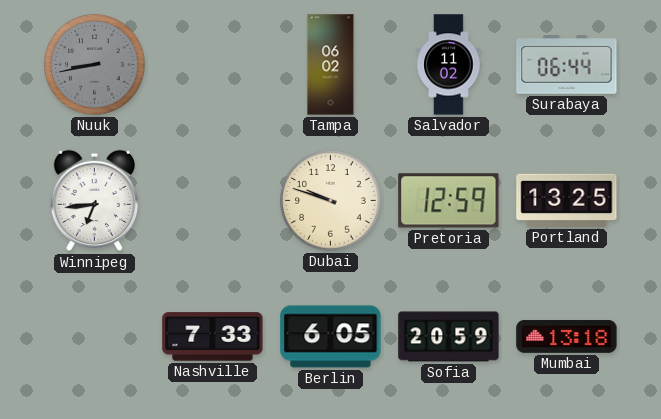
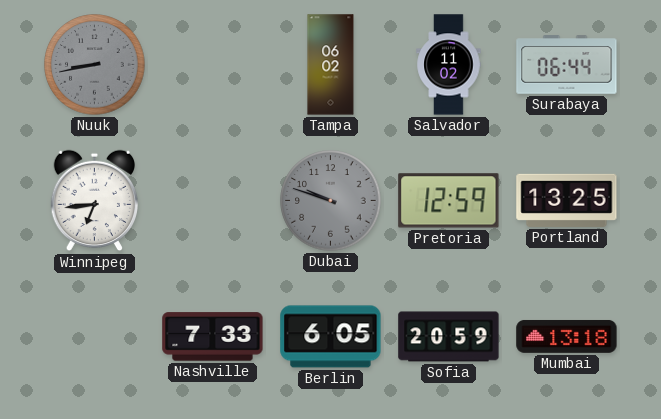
Dubai dial: cream -> grey (331, 201)
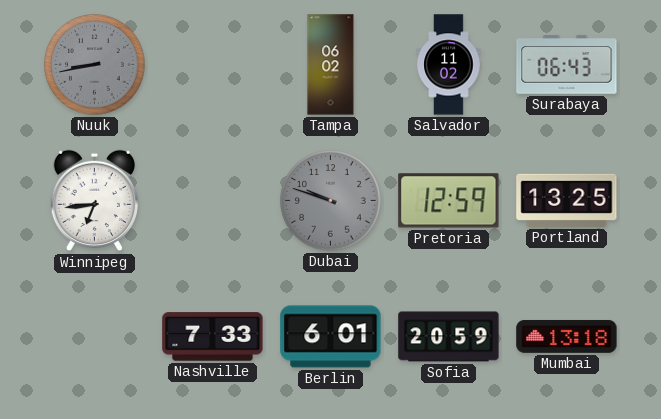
Surabaya: 06:44 -> 06:43 (567, 65)
Berlin: 6:05 -> 6:01 (331, 337)
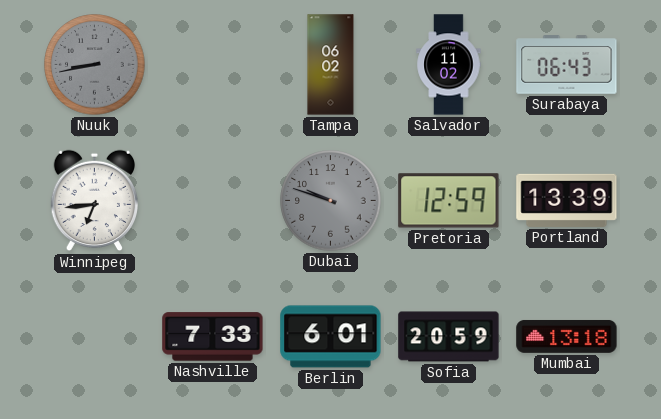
Portland: 13:25 -> 13:39 (567, 200)
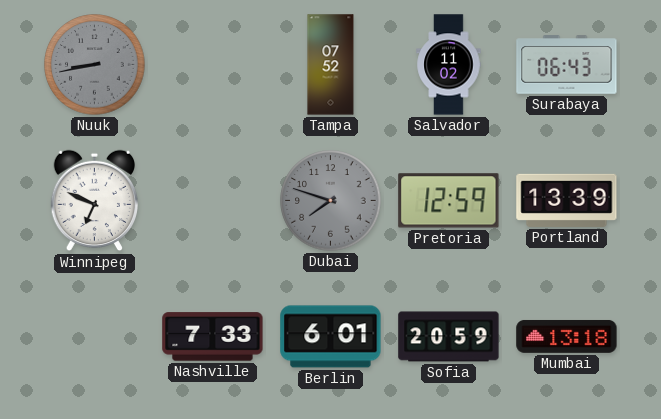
Tampa: 06:02 -> 07:52 (331, 65)
Winnipeg: 6:44 -> 6:49 (95, 201)
Dubai: 9:48 -> 7:48 (331, 201)
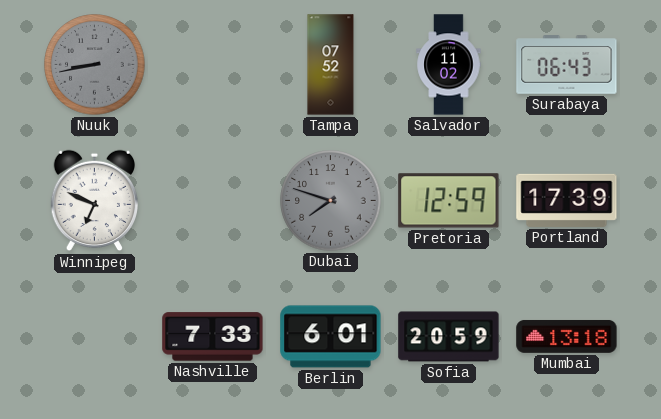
Portland: 13:39 -> 17:39 (567, 200)
